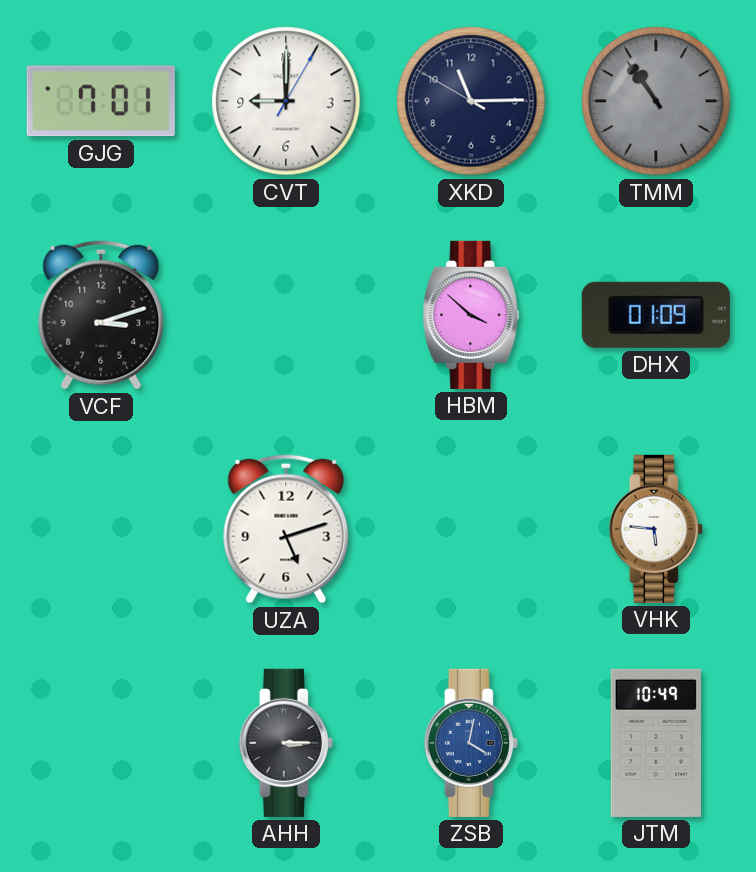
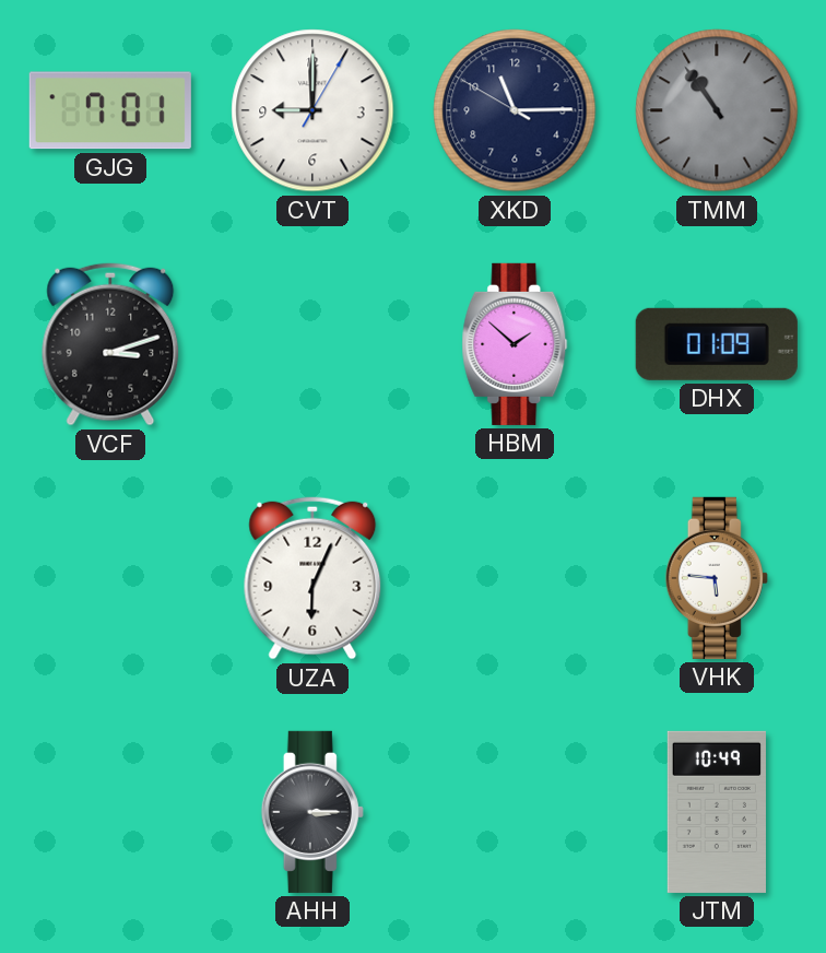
HBM: 3:52 -> 1:52 (515, 344)
UZA: 5:12 -> 6:04 (312, 578)
ZSB: 4:02 -> none (471, 743)
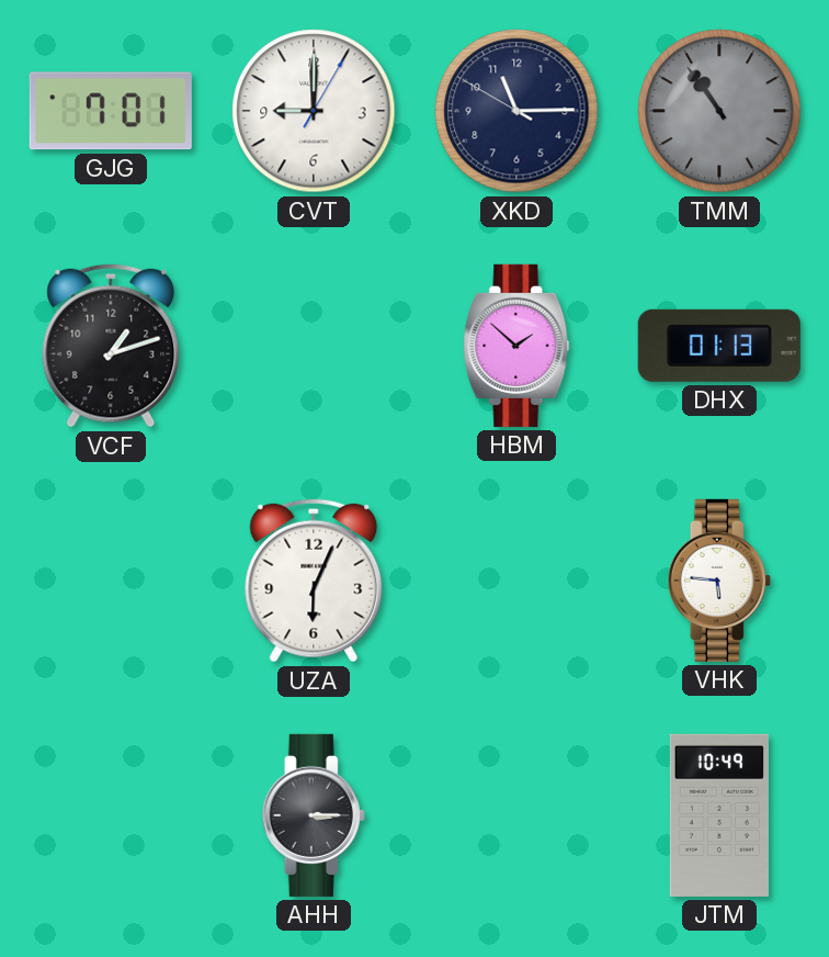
VCF: 3:12 -> 1:12 (111, 346)
DHX: 01:09 -> 01:13 (719, 346)
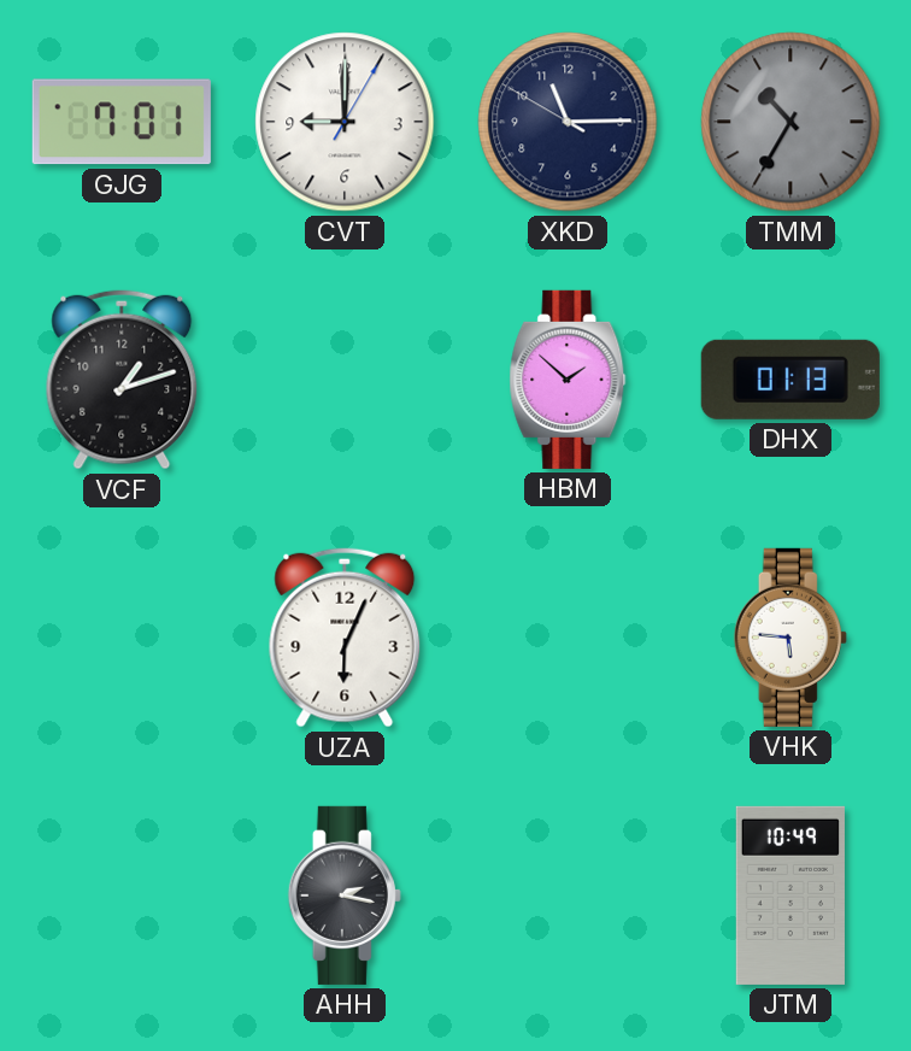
TMM: 10:54 -> 10:35 (790, 122)
AHH: 3:15 -> 2:17 (345, 896)
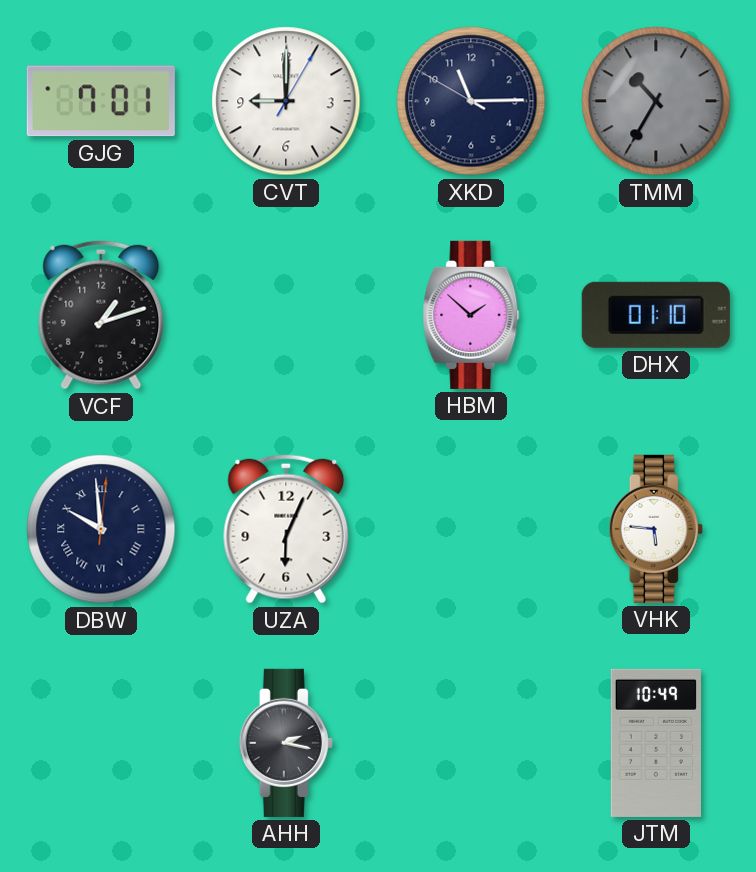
DHX: 01:13 -> 01:10 (656, 315)
DBW: none -> 9:59 (101, 529)
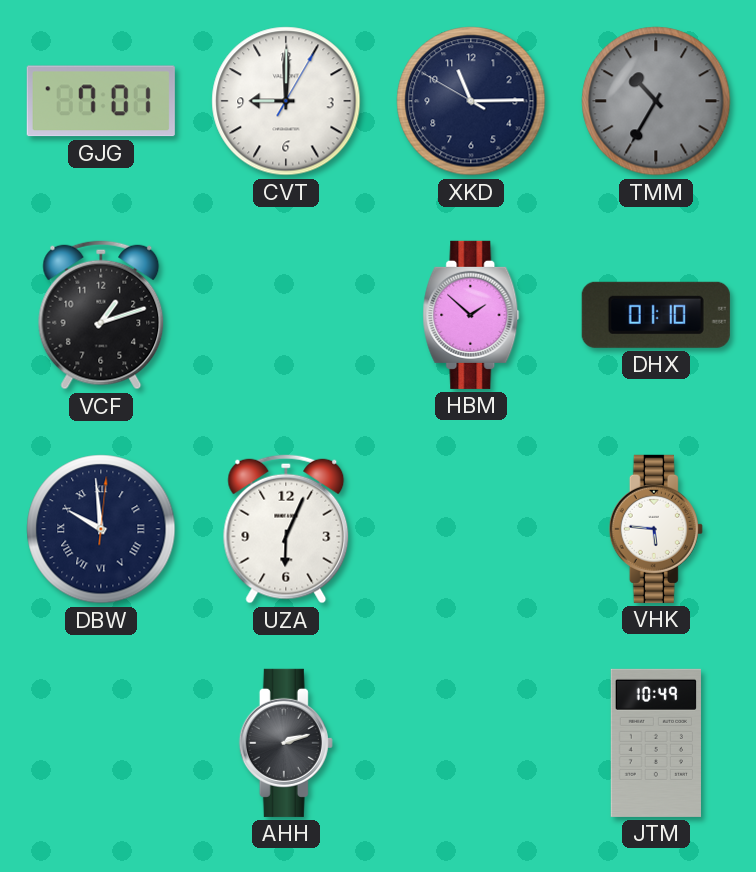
AHH: 2:17 -> 2:12 (286, 743)
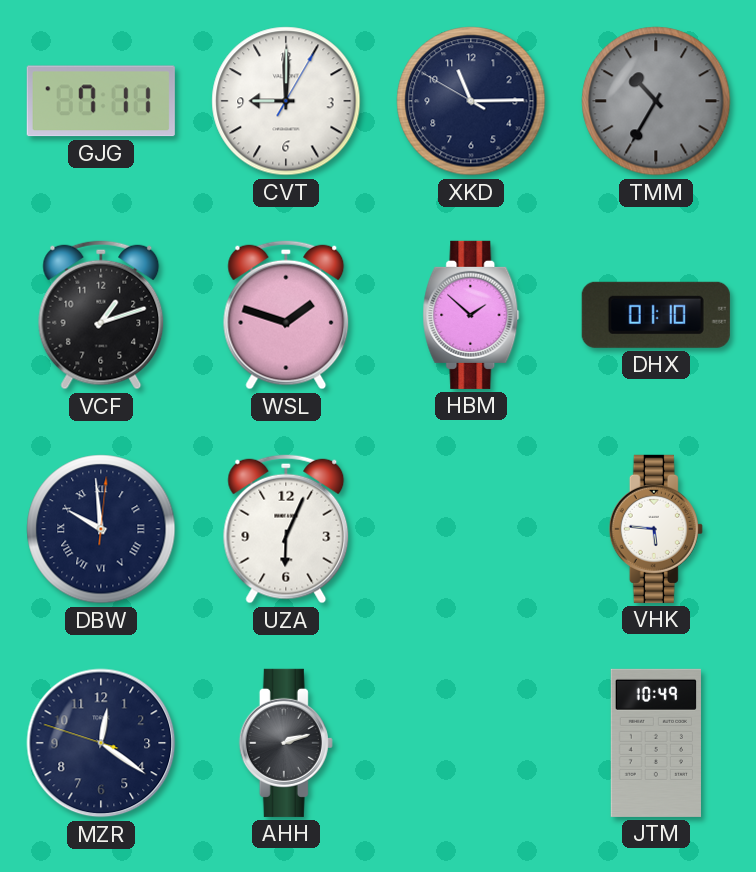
GJG: 7:01 -> 7:11 (101, 101)
WSL: none -> 1:48 (286, 315)
MZR: none -> 12:20 (101, 743)
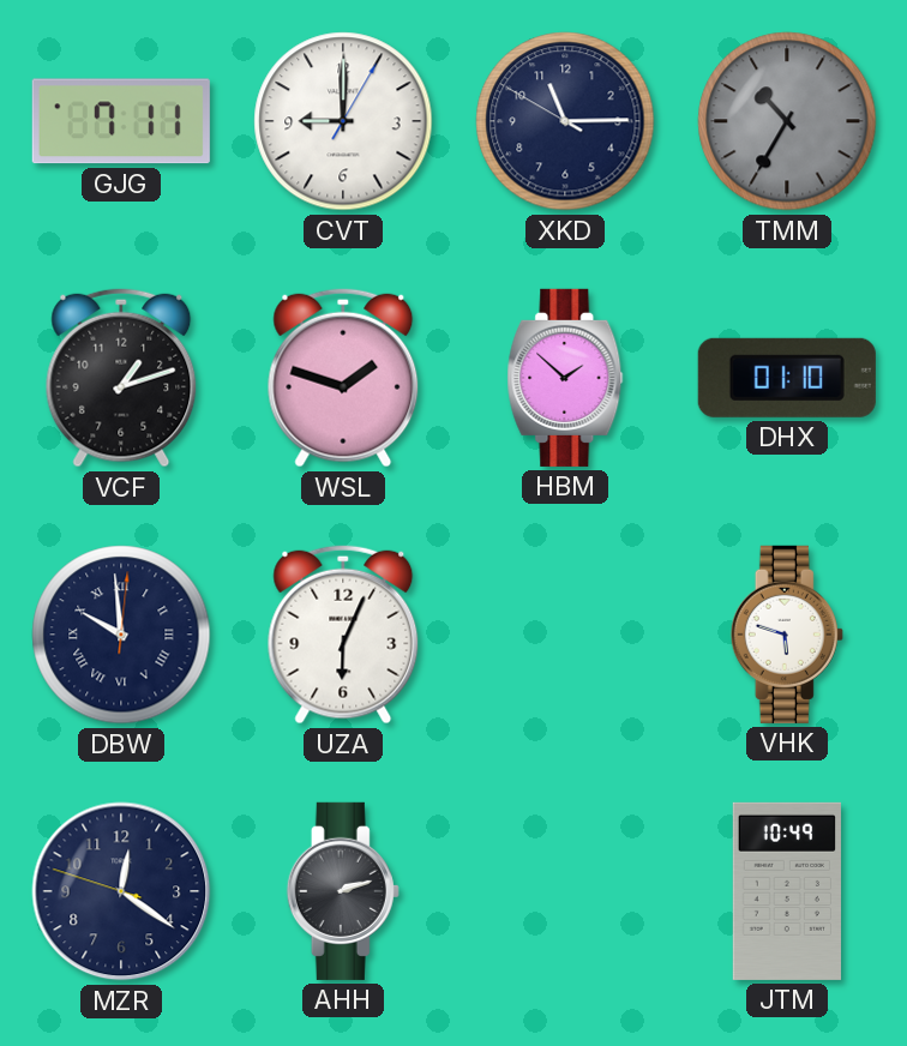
VHK: 5:46 -> 5:48 (787, 635)
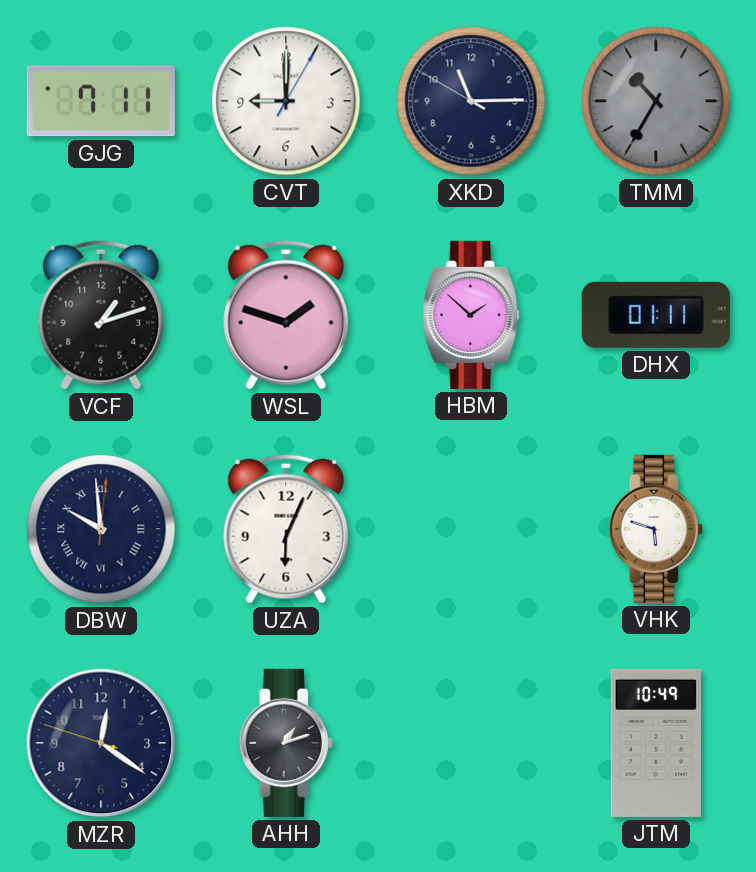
DHX: 01:10 -> 01:11 (656, 315)
AHH: 2:12 -> 1:12 (286, 743)
